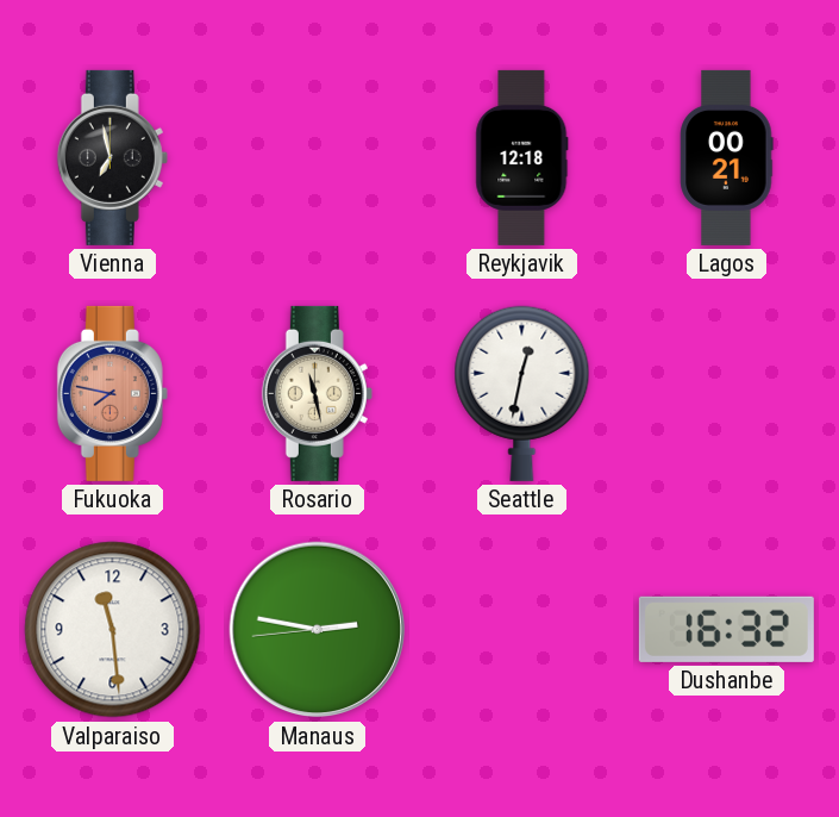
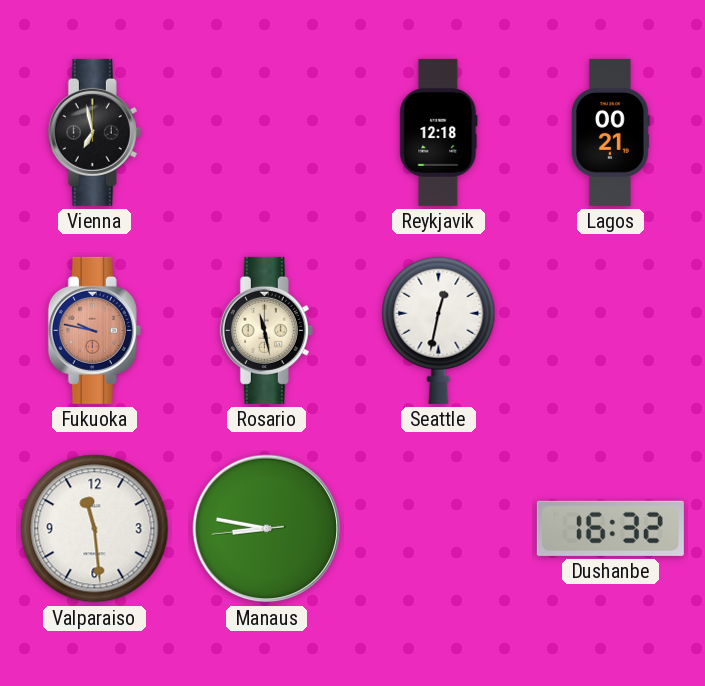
Fukuoka: 7:47 -> 9:47 (94, 330)
Manaus: 2:46 -> 8:46 (267, 529)
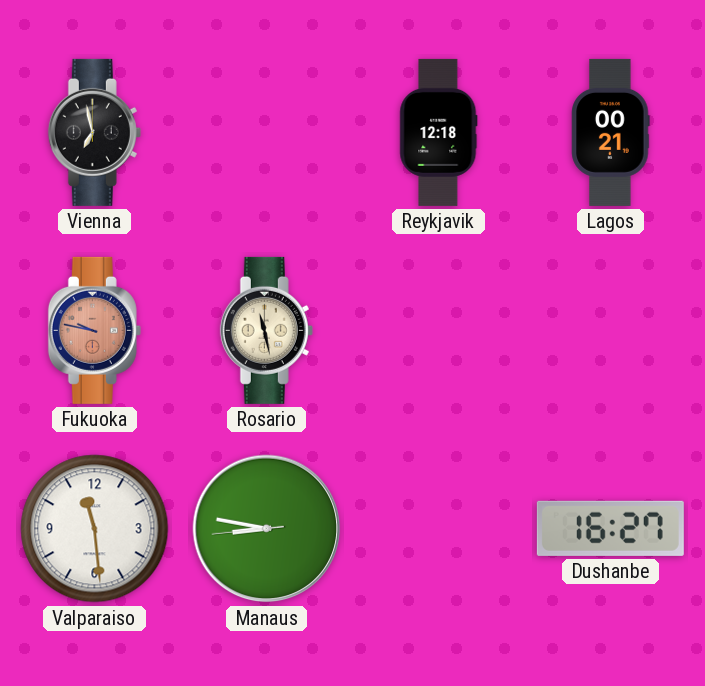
Seattle: 12:32 -> none (439, 330)
Dushanbe: 16:32 -> 16:27 (610, 528)
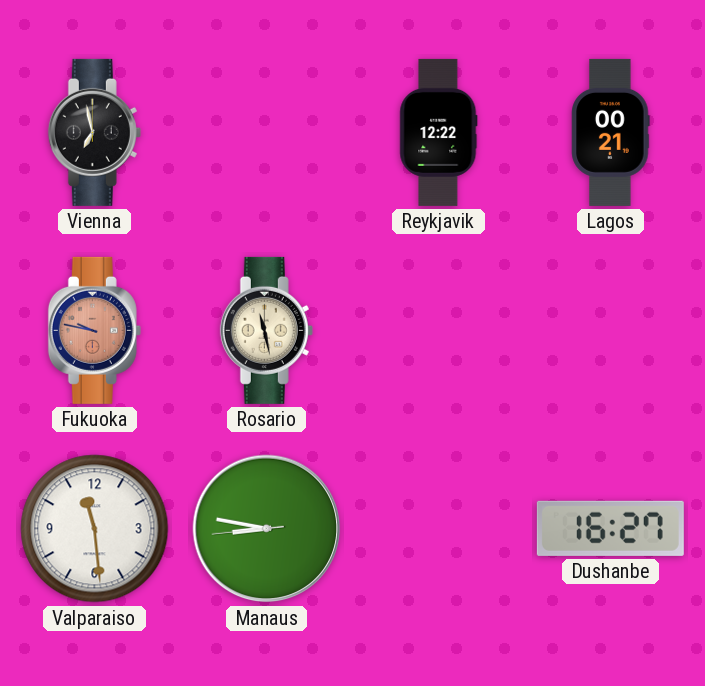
Reykjavik: 12:18 -> 12:22 (439, 132)
